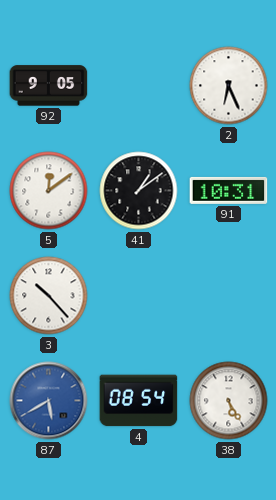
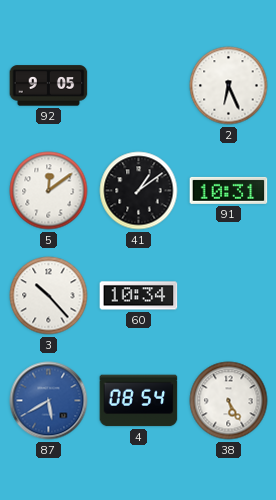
60: none -> 10:34 (139, 296)
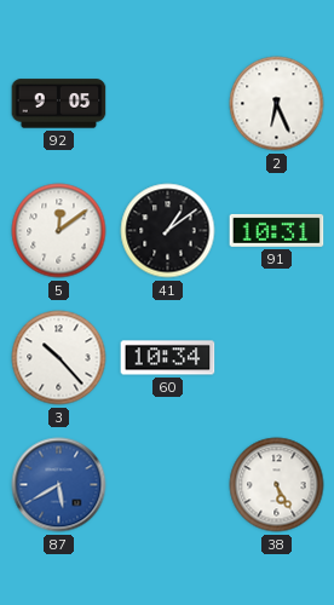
4: 08:54 -> none (139, 401)
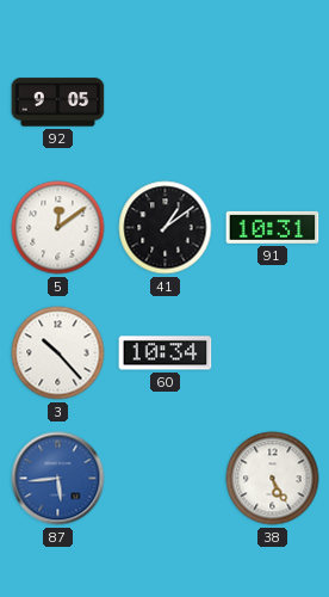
2: 6:26 -> none (277, 104)
87: 5:40 -> 5:44 (58, 479)
